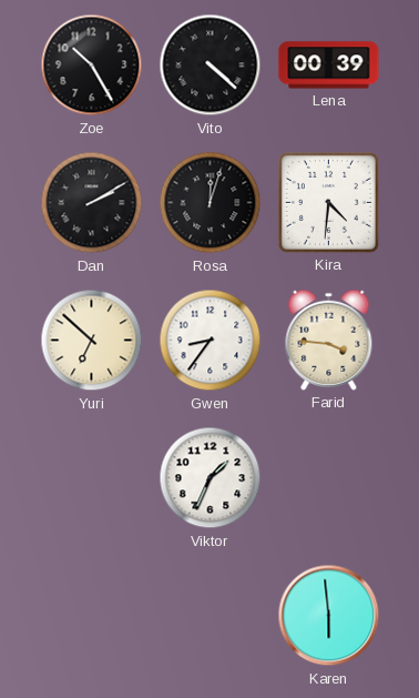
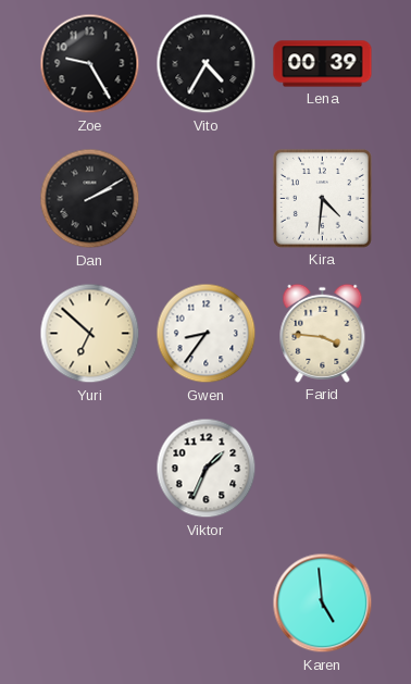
Zoe: 10:25 -> 9:25 (90, 64)
Vito: 4:22 -> 4:35 (207, 64)
Rosa: 12:03 -> none (211, 203)
Karen: 5:59 -> 4:59 (323, 604)
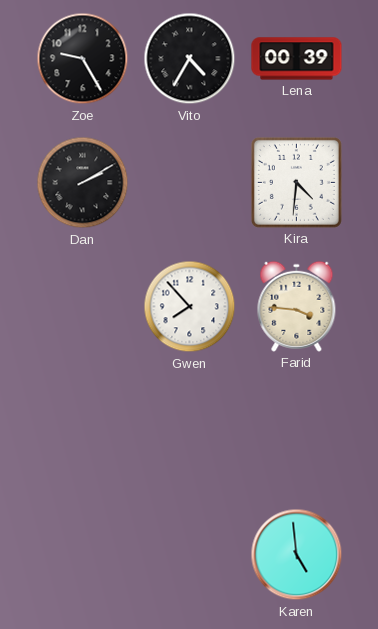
Yuri: 6:52 -> none (90, 334)
Gwen: 8:36 -> 7:53 (190, 307)
Viktor: 1:34 -> none (207, 469)
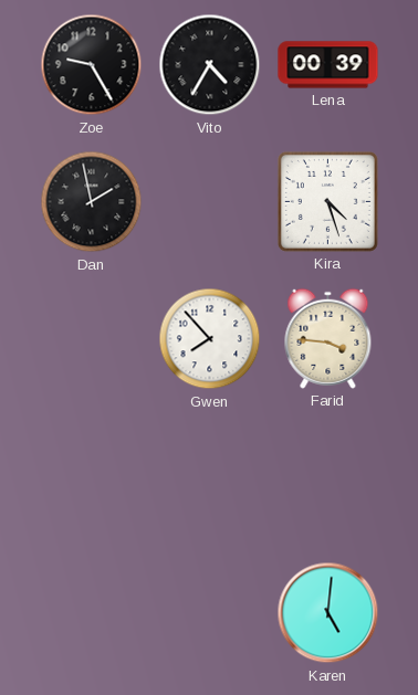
Dan: 2:10 -> 1:58 (92, 202)
Kira: 4:31 -> 4:27 (327, 201)
Karen: 4:59 -> 5:01 (328, 613)
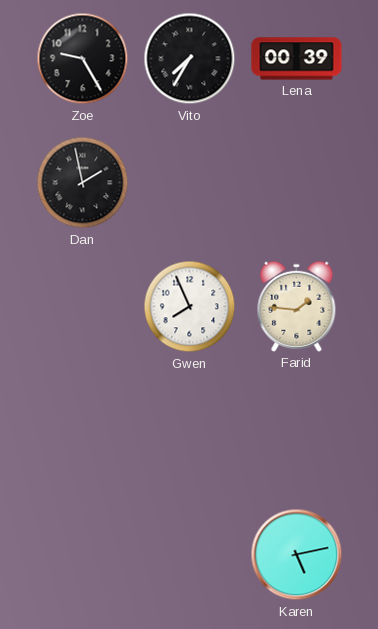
Vito: 4:35 -> 7:35 (190, 59)
Kira: 4:27 -> none (327, 201)
Gwen: 7:53 -> 7:56 (190, 307)
Farid: 3:46 -> 1:46 (297, 306)
Karen: 5:01 -> 5:13 (297, 555)
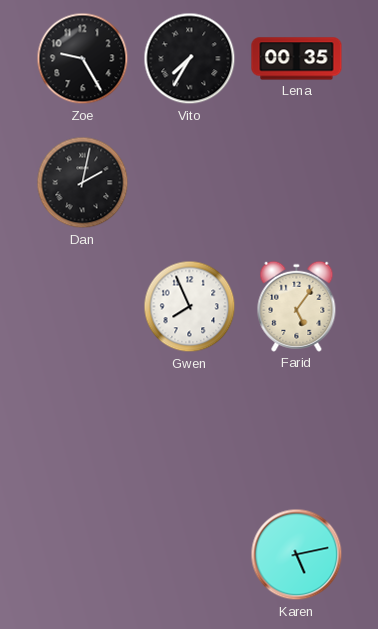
Lena: 00:39 -> 00:35 (297, 59)
Dan: 1:58 -> 2:02 (83, 183)
Farid: 1:46 -> 5:06 (297, 306)
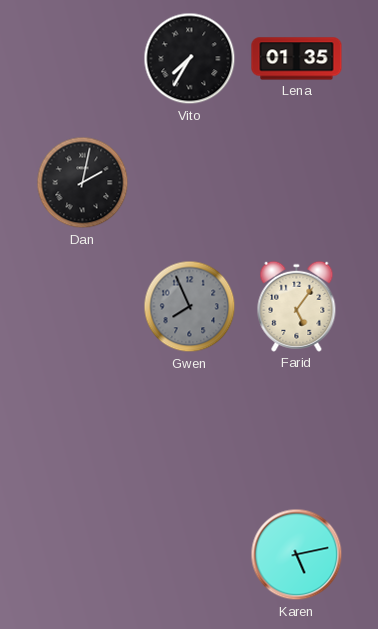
Zoe: 9:25 -> none (83, 59)
Lena: 00:35 -> 01:35 (297, 59)
Gwen dial: white -> grey (190, 307)
